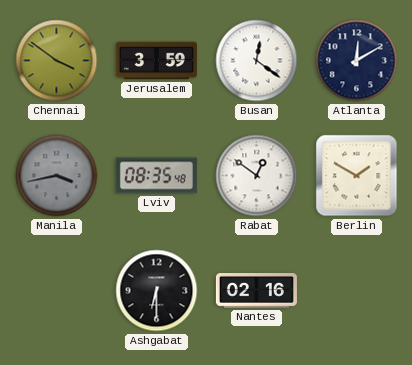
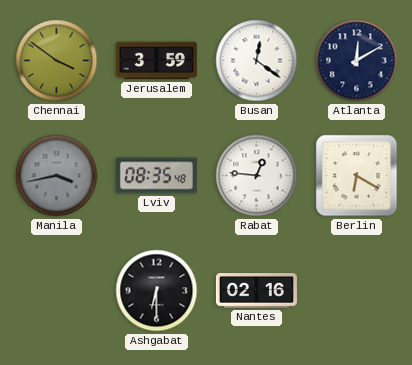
Rabat: 12:51 -> 12:46 (257, 176)
Berlin: 1:50 -> 6:20 (357, 176)
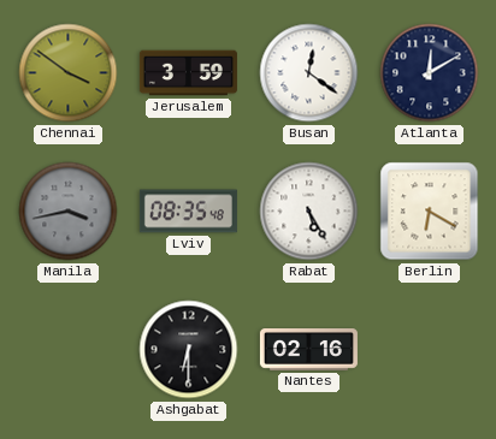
Rabat: 12:46 -> 5:25 (309, 212)
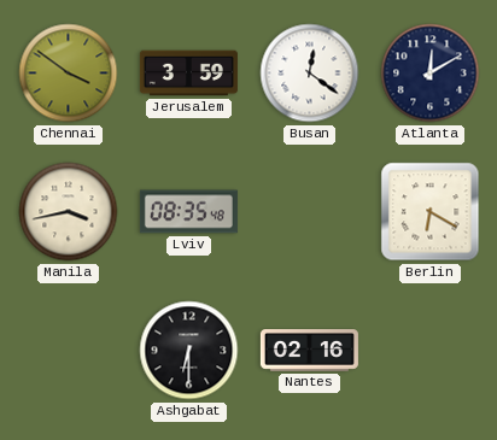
Manila dial: grey -> cream (69, 212)
Rabat: 5:25 -> none (309, 212)
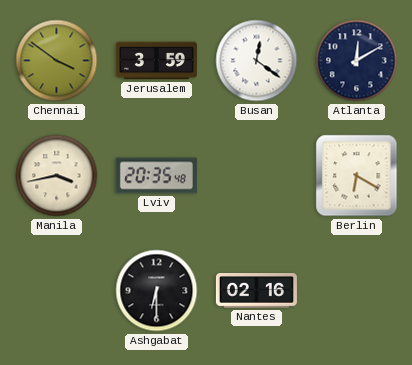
Lviv: 08:35 -> 20:35 (156, 176)
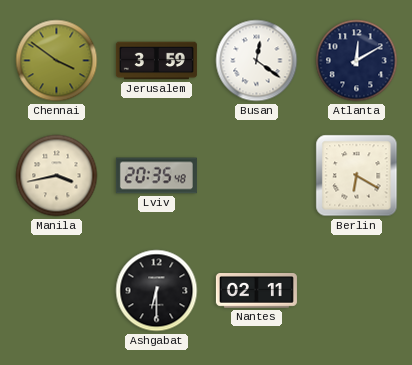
Nantes: 02:16 -> 02:11 (256, 291)
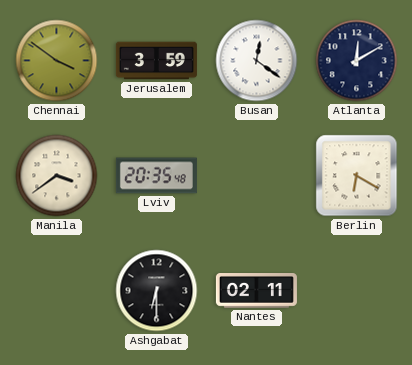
Manila: 3:43 -> 3:39 (57, 176)
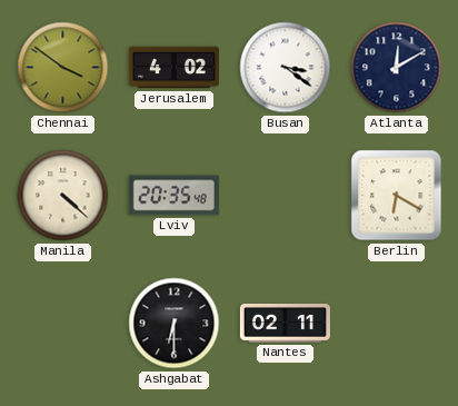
Jerusalem: 3:59 -> 4:02 (173, 68)
Busan: 12:21 -> 3:21 (286, 68)
Manila: 3:39 -> 4:22 (63, 196)
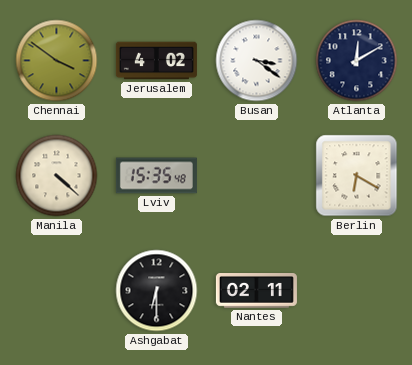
Lviv: 20:35 -> 15:35 (156, 176)
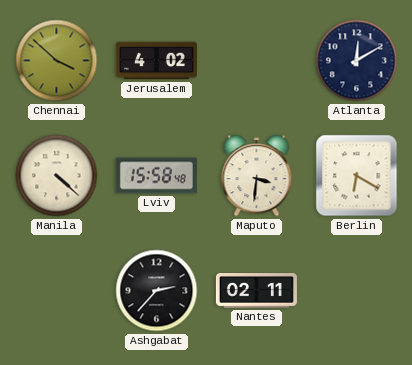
Chennai: 3:51 -> 3:52 (57, 61)
Busan: 3:21 -> none (257, 61)
Lviv: 15:35 -> 15:58 (156, 176)
Maputo: none -> 3:31 (257, 176)
Ashgabat: 6:30 -> 2:37 (157, 291)
